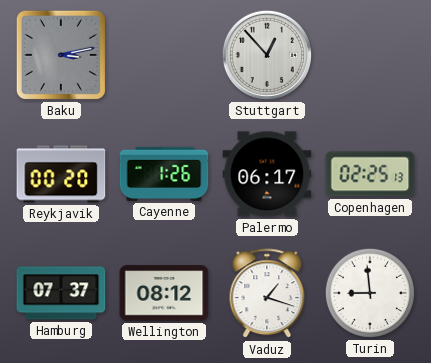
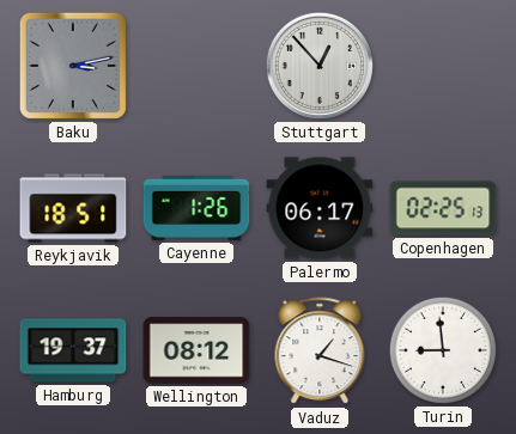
Reykjavik: 00:20 -> 18:51 (73, 208)
Hamburg: 07:37 -> 19:37 (73, 350)
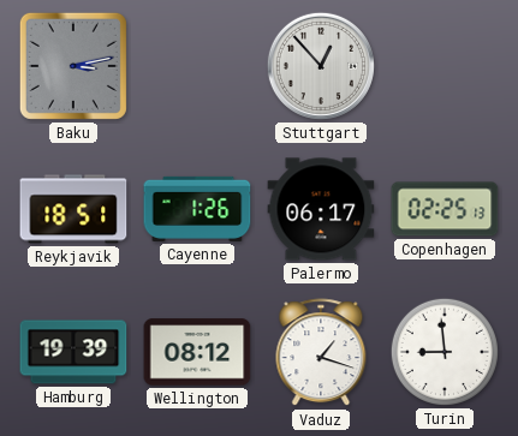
Hamburg: 19:37 -> 19:39 (73, 352)
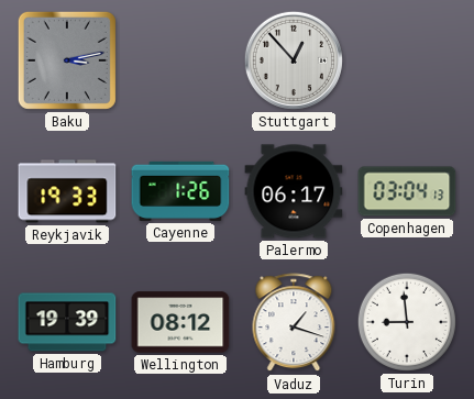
Reykjavik: 18:51 -> 19:33 (67, 191)
Copenhagen: 02:25 -> 03:04 (407, 191)
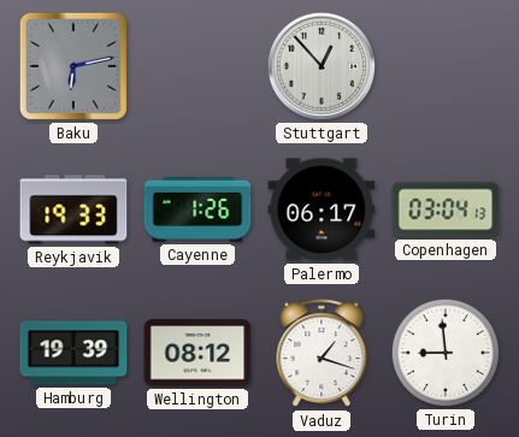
Baku: 3:13 -> 6:13 (73, 66)
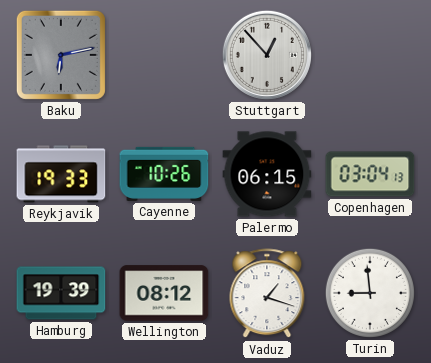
Cayenne: 1:26 -> 10:26 (164, 174)
Palermo: 06:17 -> 06:15 (267, 174)
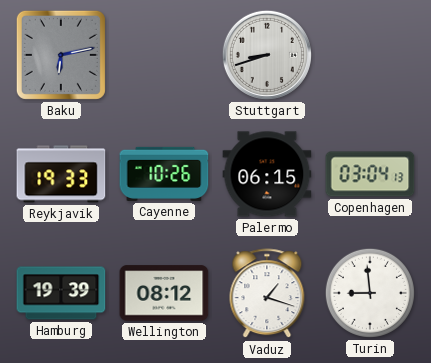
Stuttgart: 12:53 -> 8:42 (267, 55)
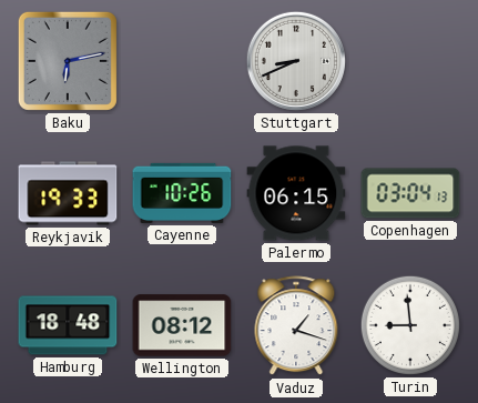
Stuttgart: 8:42 -> 8:41 (296, 61)
Hamburg: 19:39 -> 18:48 (68, 325)
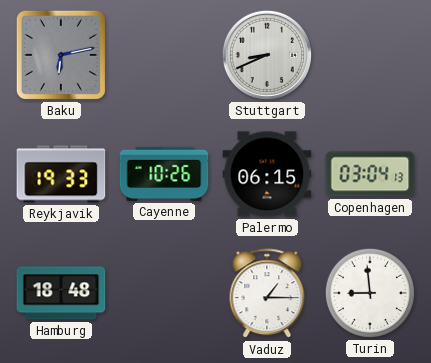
Wellington: 08:12 -> none (182, 325)
Vaduz: 1:18 -> 1:15 (267, 294)
